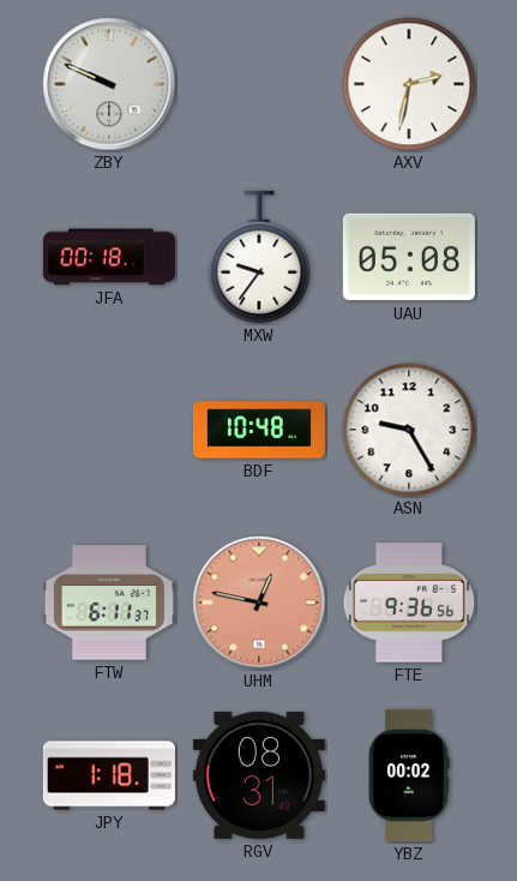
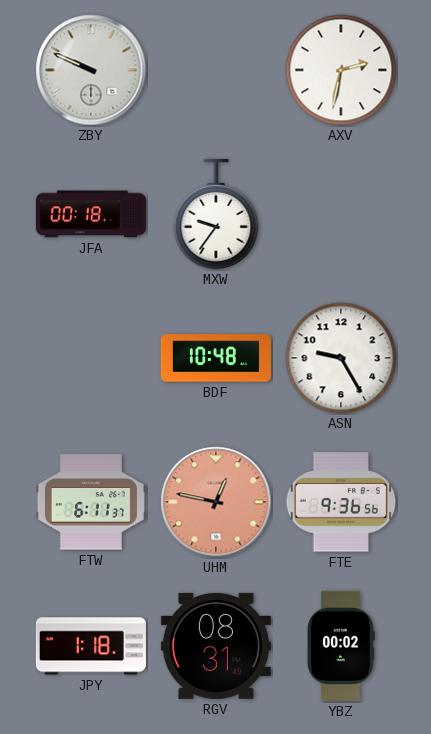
UAU: 05:08 -> none (409, 257)
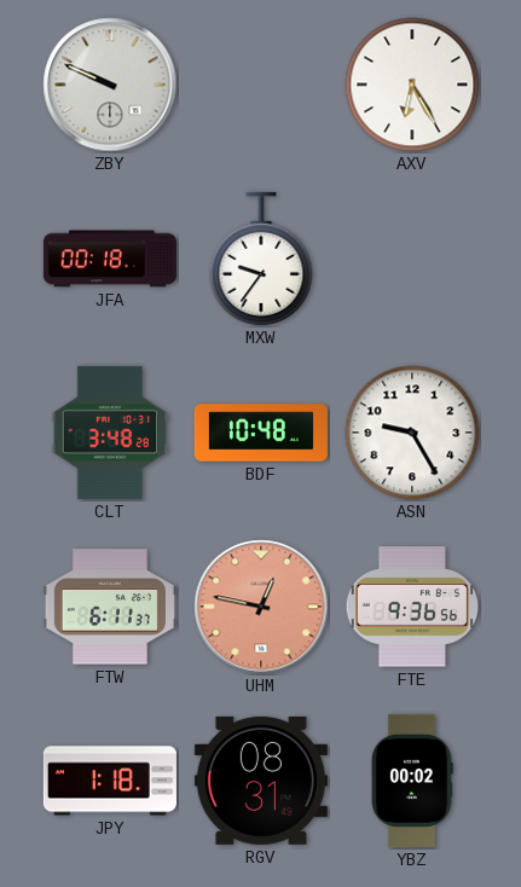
AXV: 2:32 -> 6:25 (412, 85)
CLT: none -> 3:48 (110, 433)
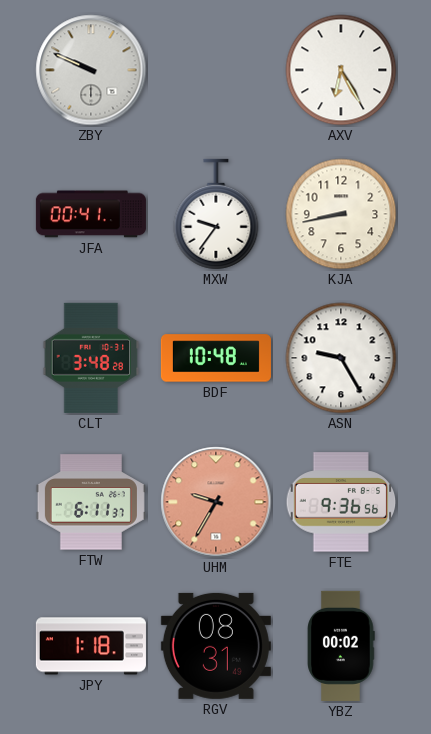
JFA: 00:18 -> 00:41 (91, 214)
KJA: none -> 8:43 (341, 214)
UHM: 12:47 -> 9:35 (216, 502)
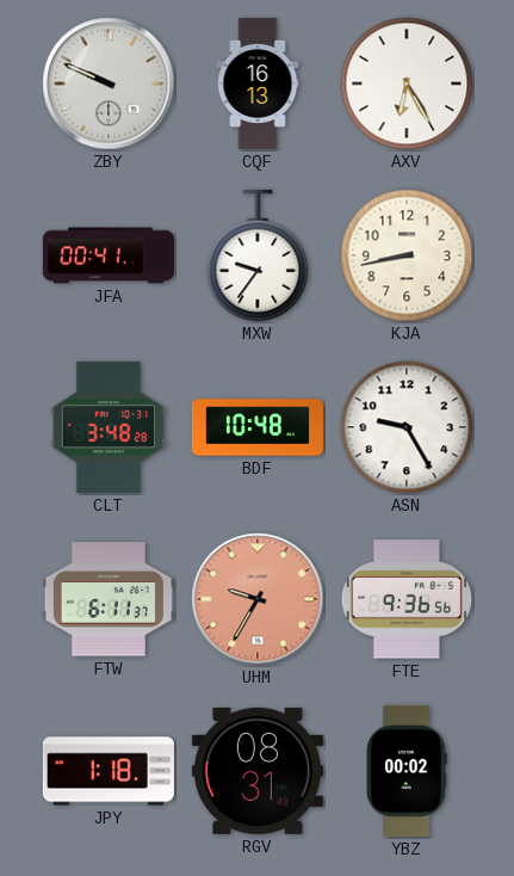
CQF: none -> 16:13 (258, 84)
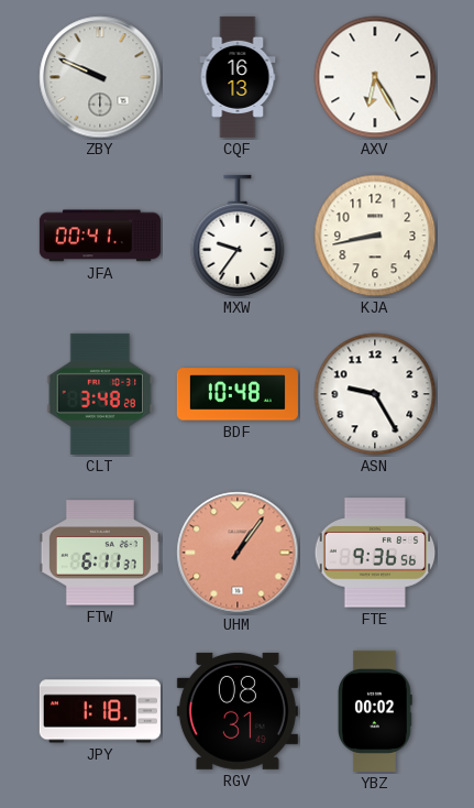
UHM: 9:35 -> 1:06 (238, 553)
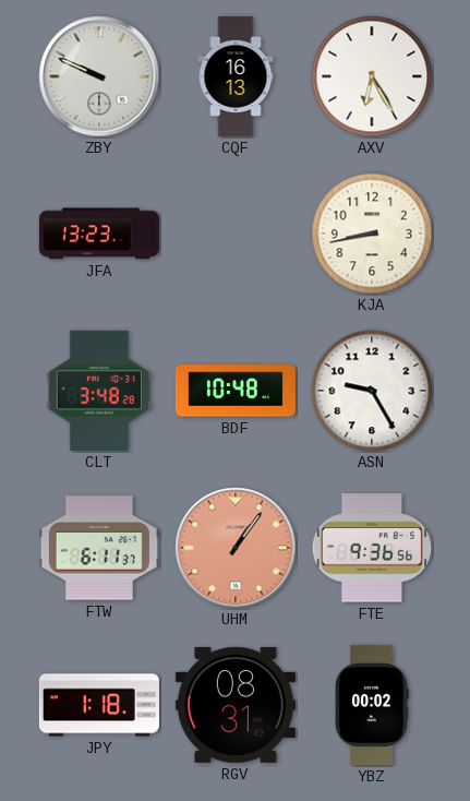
JFA: 00:41 -> 13:23 (99, 234)
MXW: 9:36 -> none (238, 236)
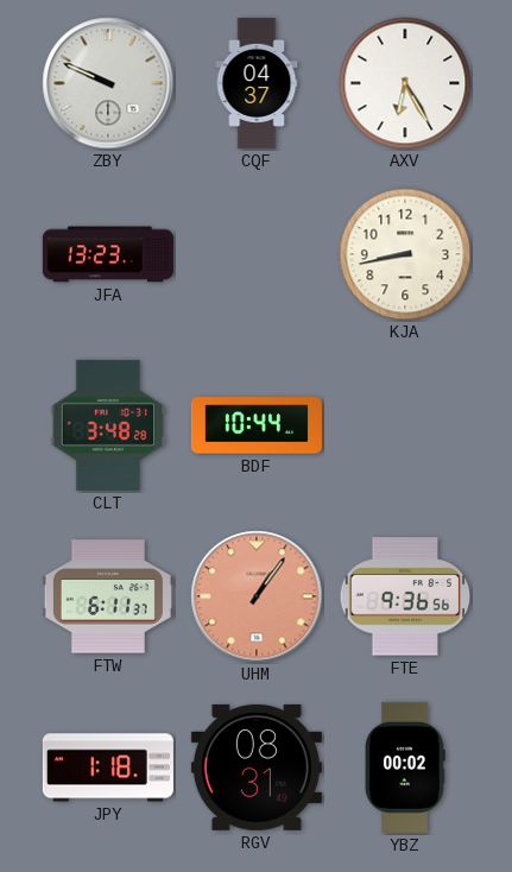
CQF: 16:13 -> 04:37 (257, 83)
BDF: 10:48 -> 10:44 (257, 425)
ASN: 9:25 -> none (372, 391)
